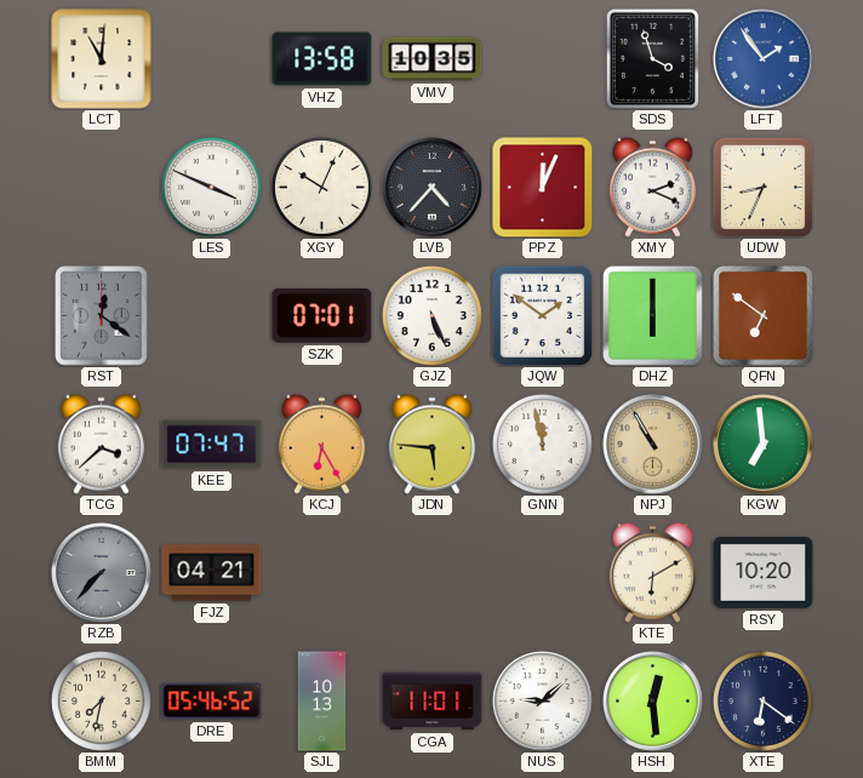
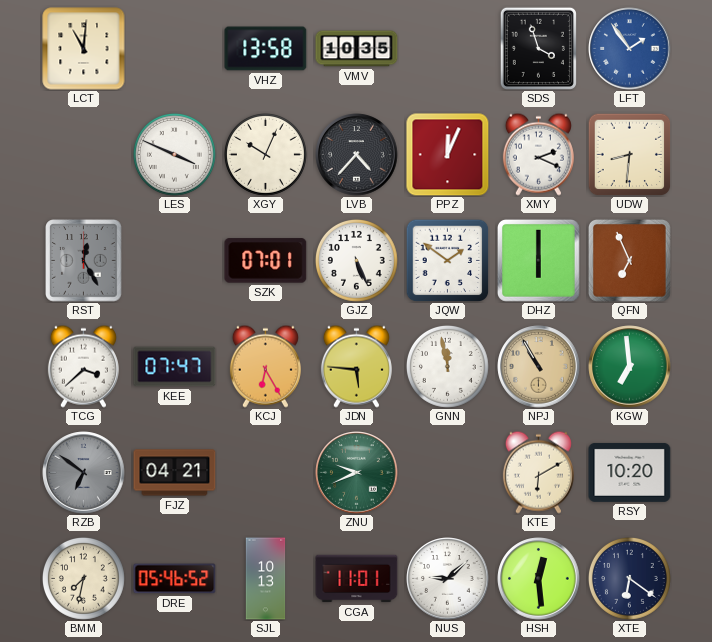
UDW: 8:34 -> 8:31 (629, 154)
RST: 12:21 -> 12:25 (84, 261)
QFN: 6:51 -> 6:56 (629, 260)
RZB: 7:37 -> 6:51 (84, 473)
ZNU: none -> 9:41 (357, 473)
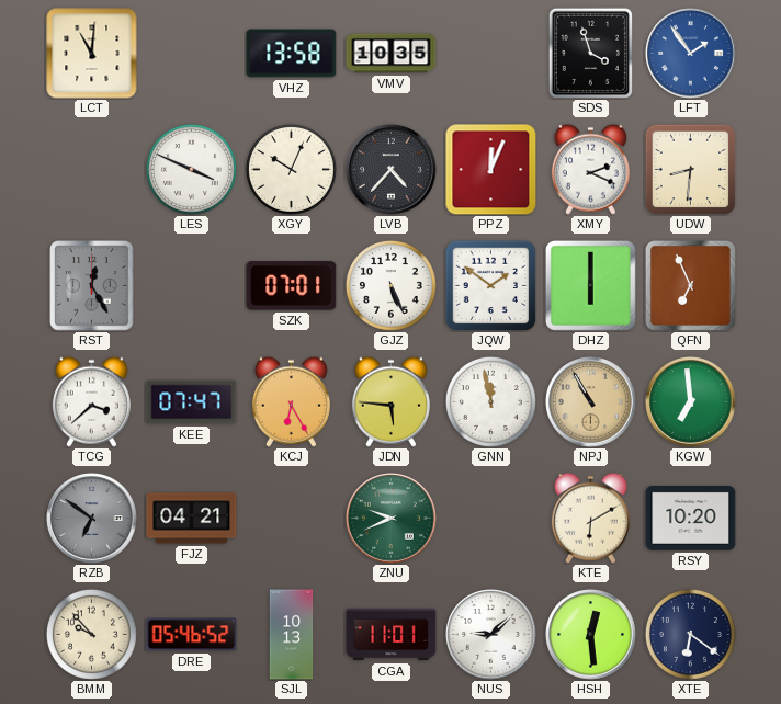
BMM: 7:32 -> 9:53 (91, 634)
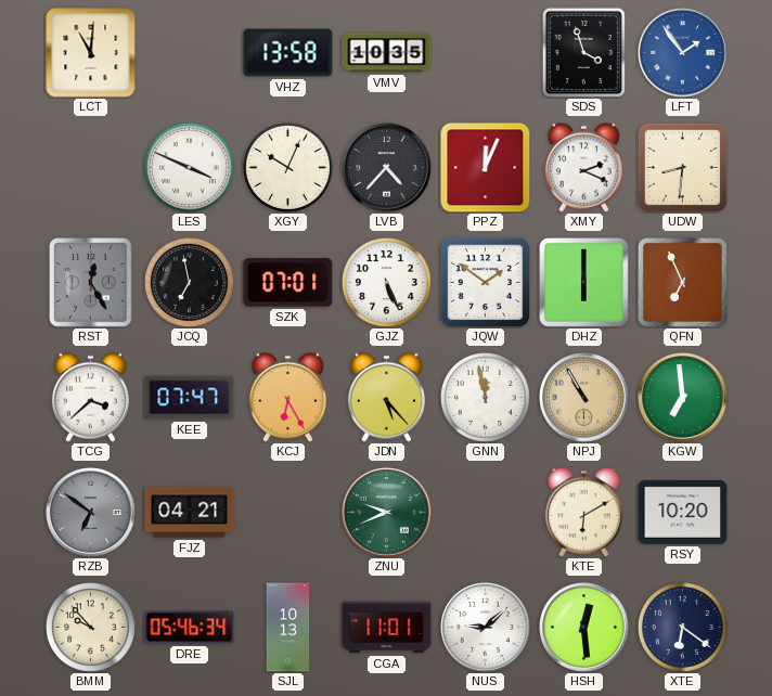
JCQ: none -> 6:58 (189, 282)
JDN: 5:46 -> 5:23 (386, 397)
DRE: 05:46:52 -> 05:46:34 (190, 628)
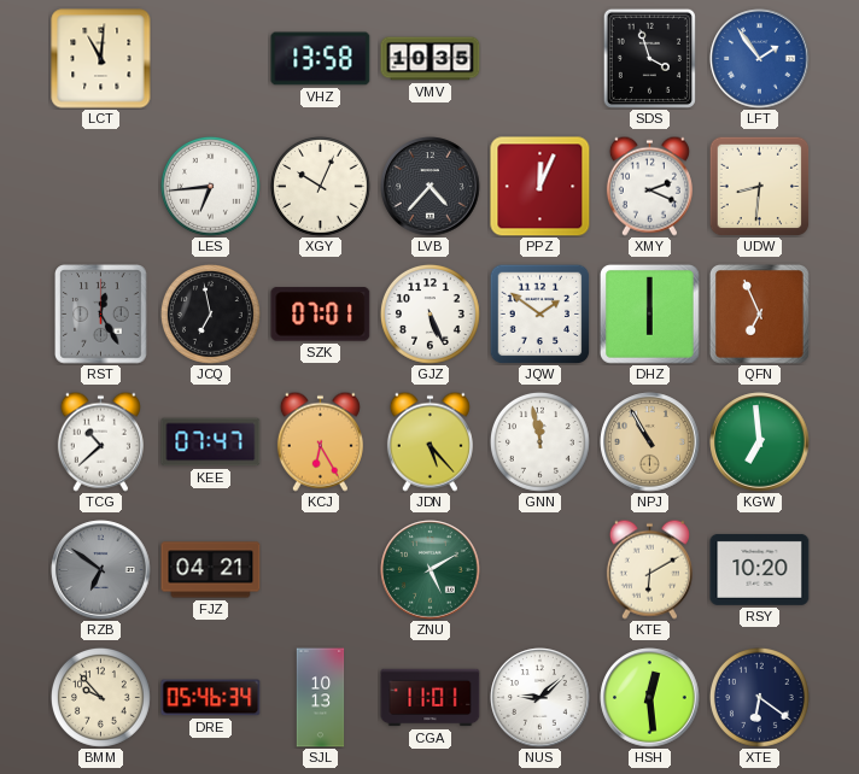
LES: 3:49 -> 6:44 (210, 186)
TCG: 3:38 -> 10:38 (100, 441)
ZNU: 9:41 -> 5:10 (431, 570)
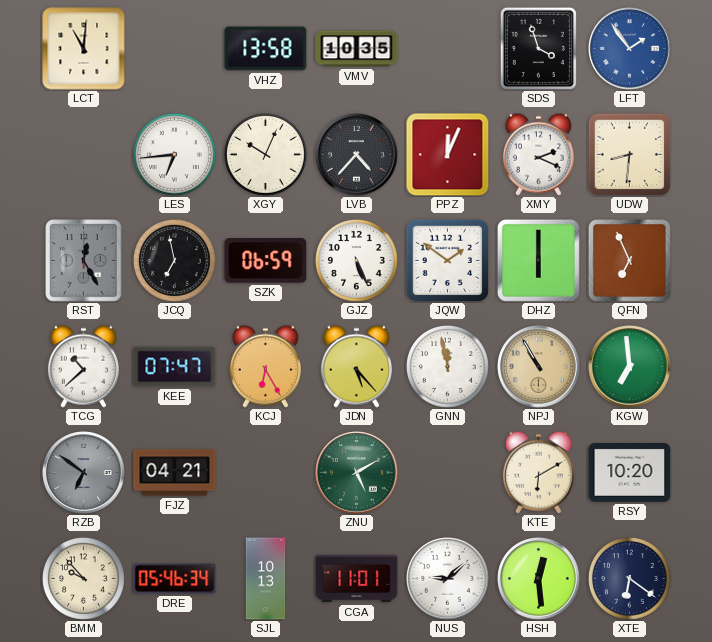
SZK: 07:01 -> 06:59 (266, 261)
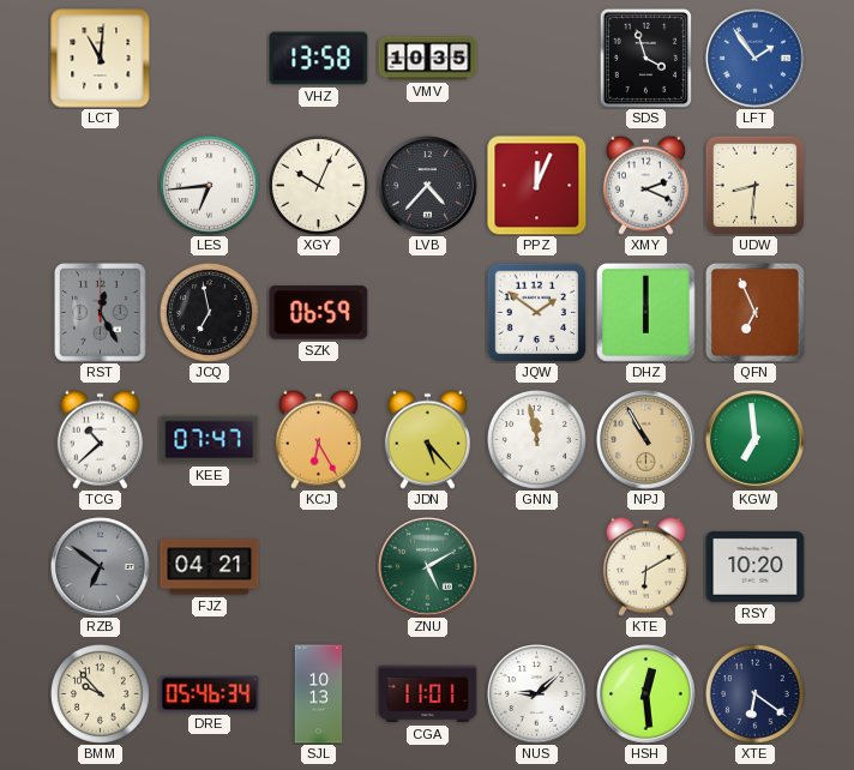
GJZ: 5:26 -> none (356, 260)
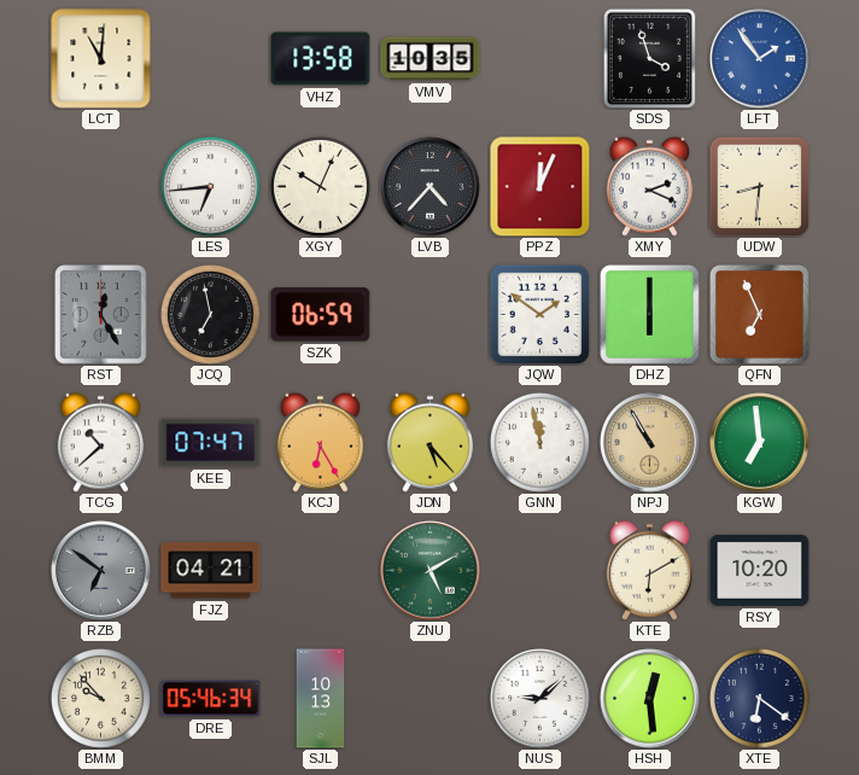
CGA: 11:01 -> none (428, 694)
